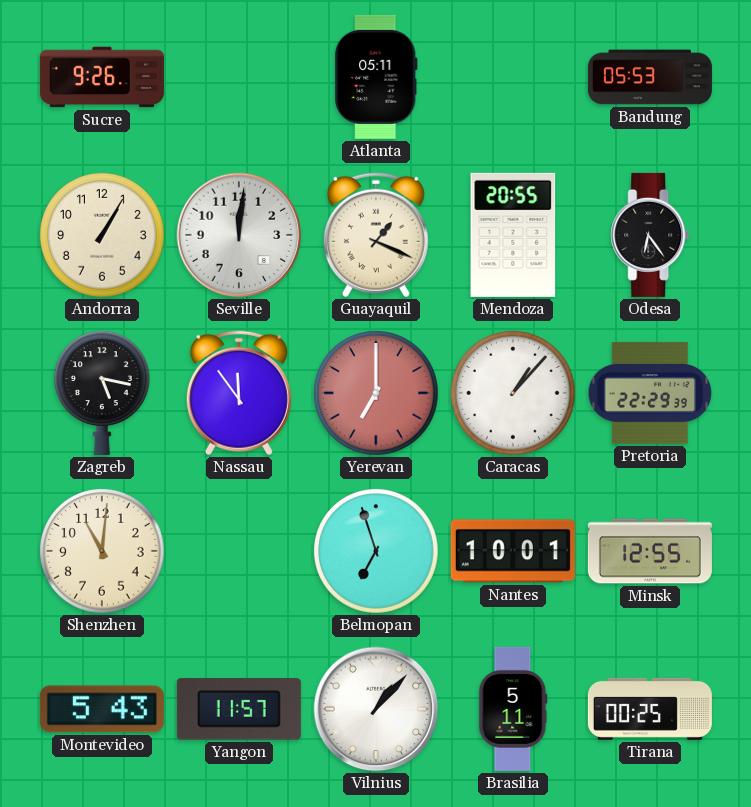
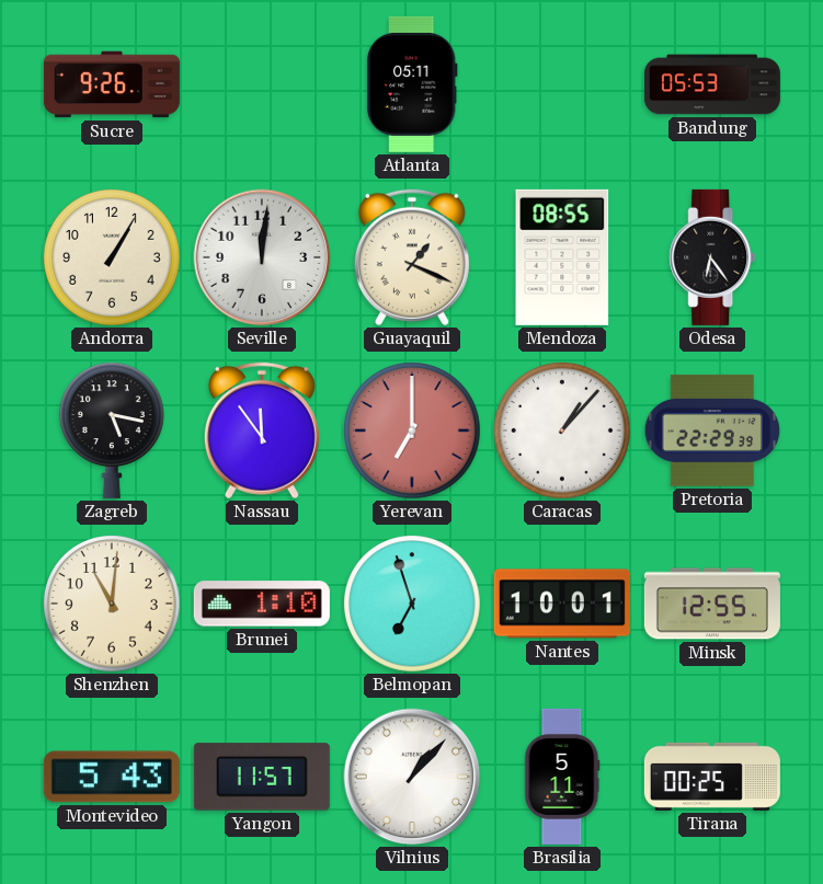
Mendoza: 20:55 -> 08:55 (562, 257)
Brunei: none -> 1:10 (262, 604)
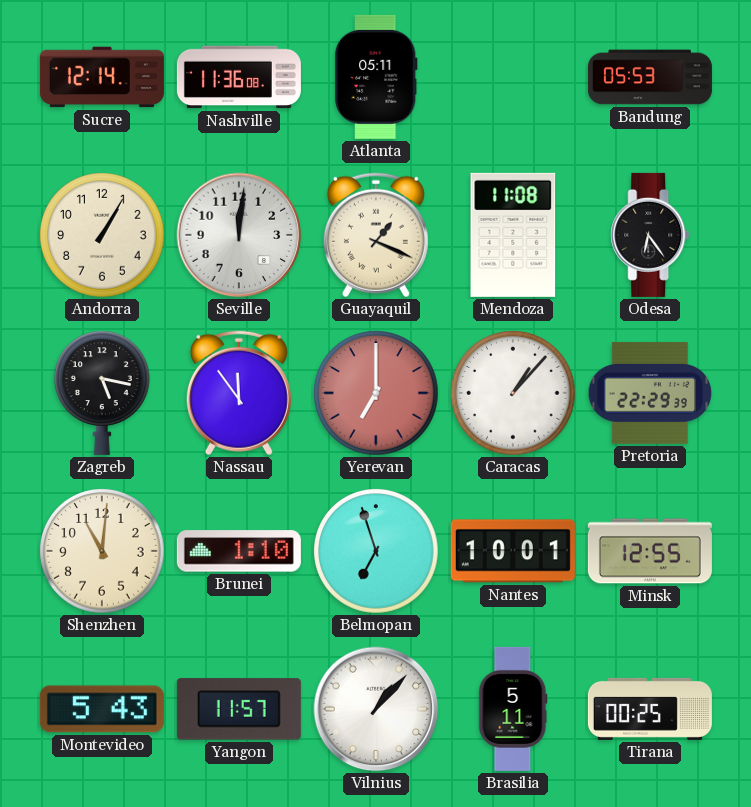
Sucre: 9:26 -> 12:14 (102, 77)
Nashville: none -> 11:36 (239, 77)
Mendoza: 08:55 -> 11:08 (513, 235)
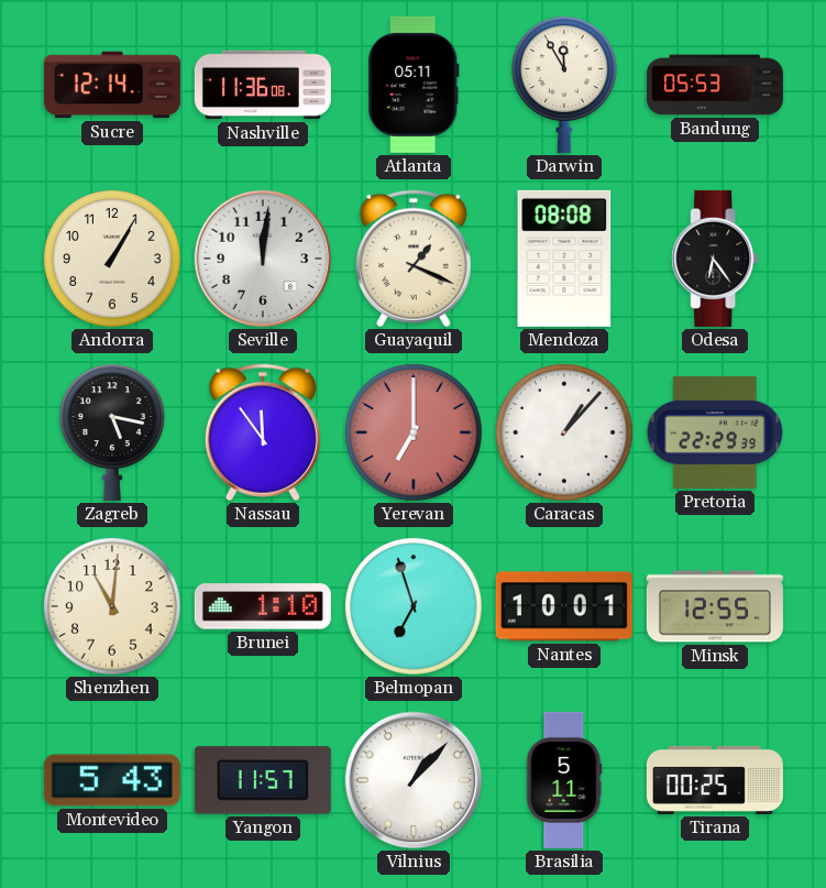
Darwin: none -> 11:55 (564, 85)
Mendoza: 11:08 -> 08:08 (564, 259)
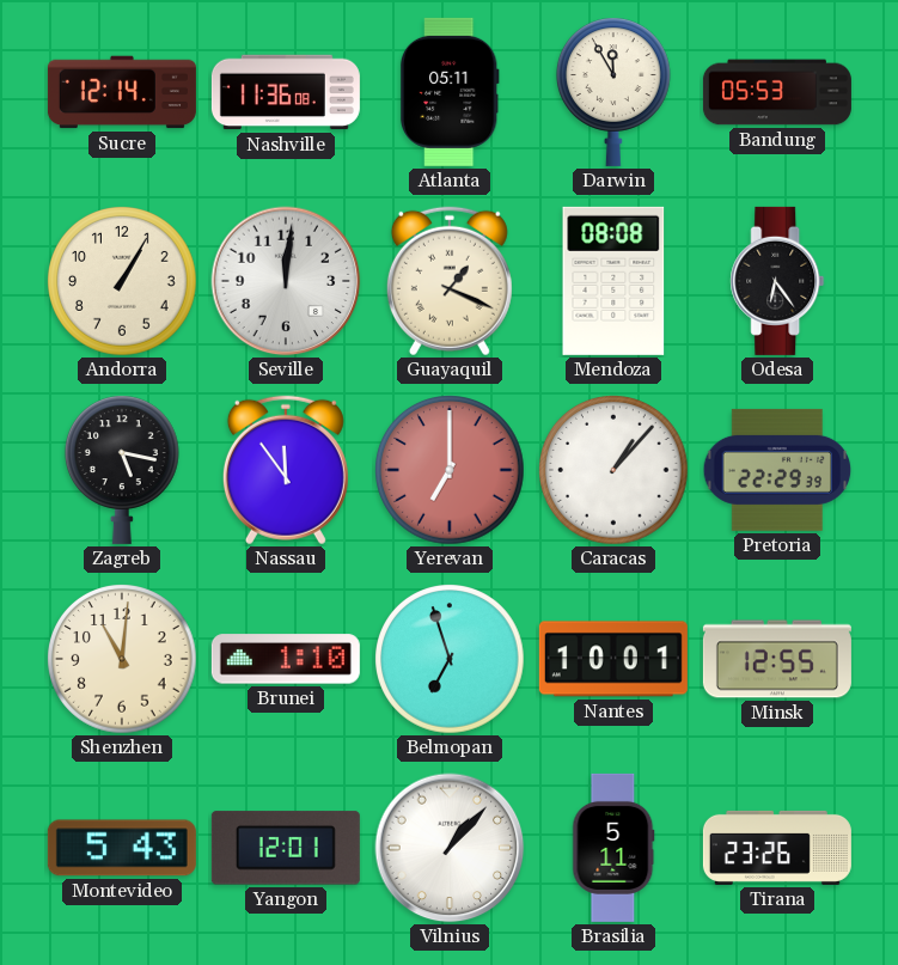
Yangon: 11:57 -> 12:01 (286, 848)
Tirana: 00:25 -> 23:26 (777, 848)
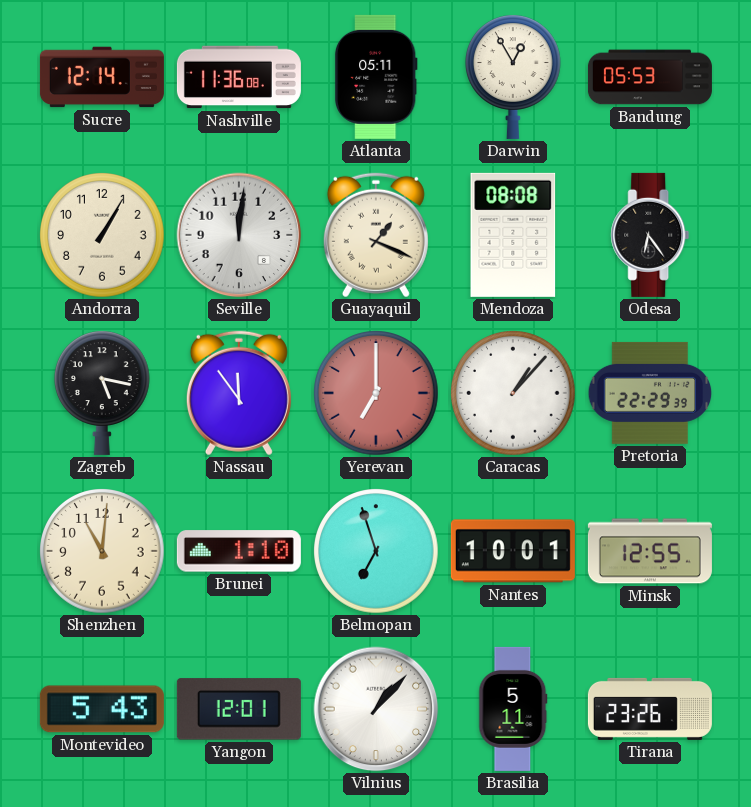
Darwin: 11:55 -> 12:55 (513, 77)
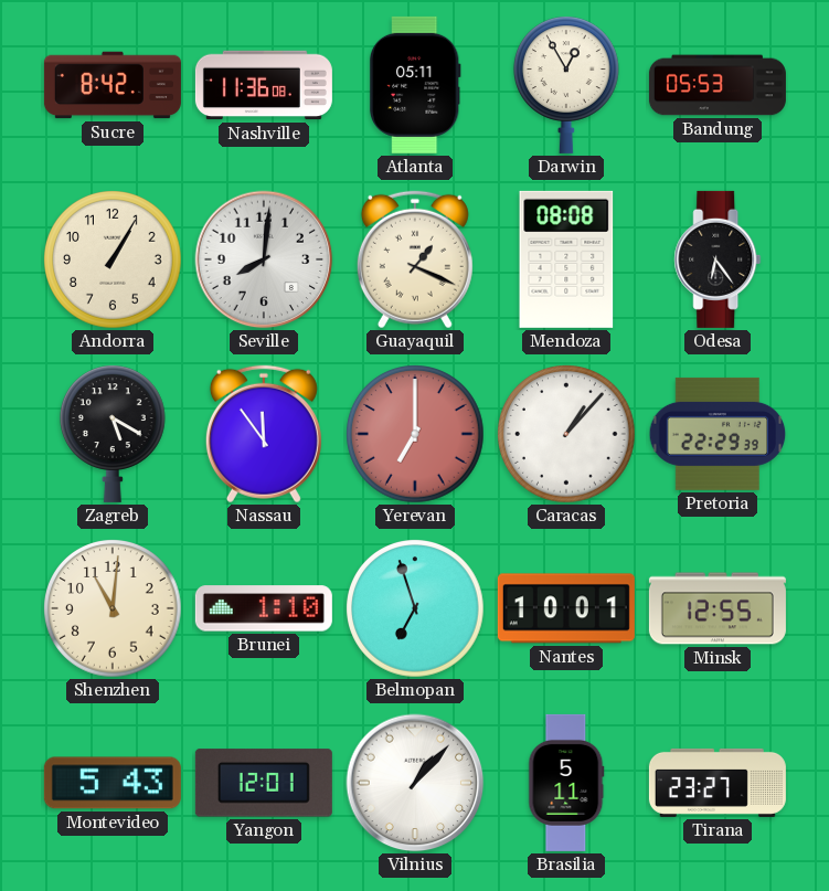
Sucre: 12:14 -> 8:42 (113, 85)
Seville: 12:01 -> 8:01 (264, 259)
Zagreb: 5:17 -> 5:20 (113, 434)
Tirana: 23:26 -> 23:27 (718, 783)
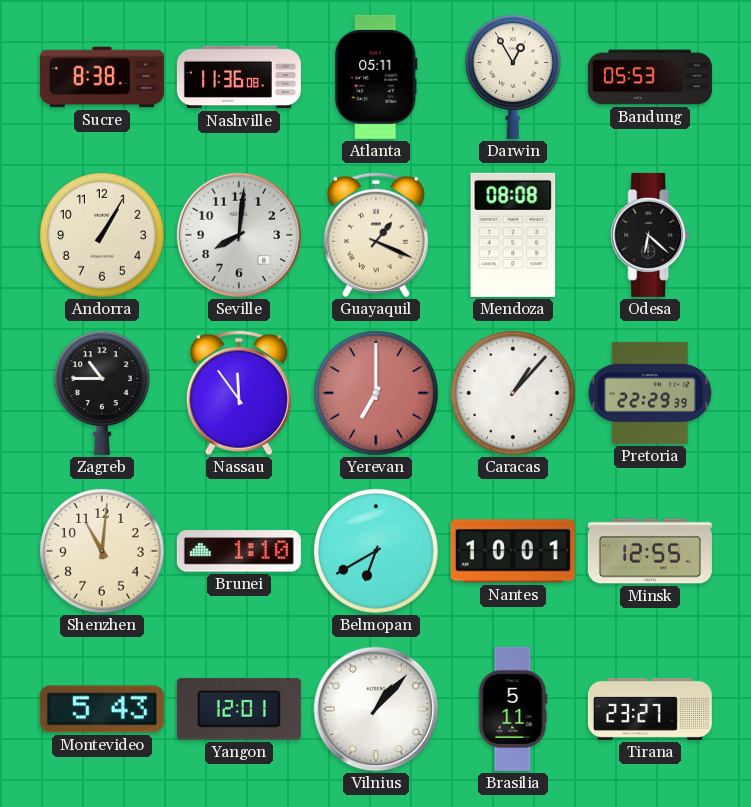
Sucre: 8:42 -> 8:38 (102, 77)
Odesa: 6:24 -> 6:22 (650, 235)
Zagreb: 5:20 -> 10:45 (102, 393)
Belmopan: 6:57 -> 6:40 (377, 552)
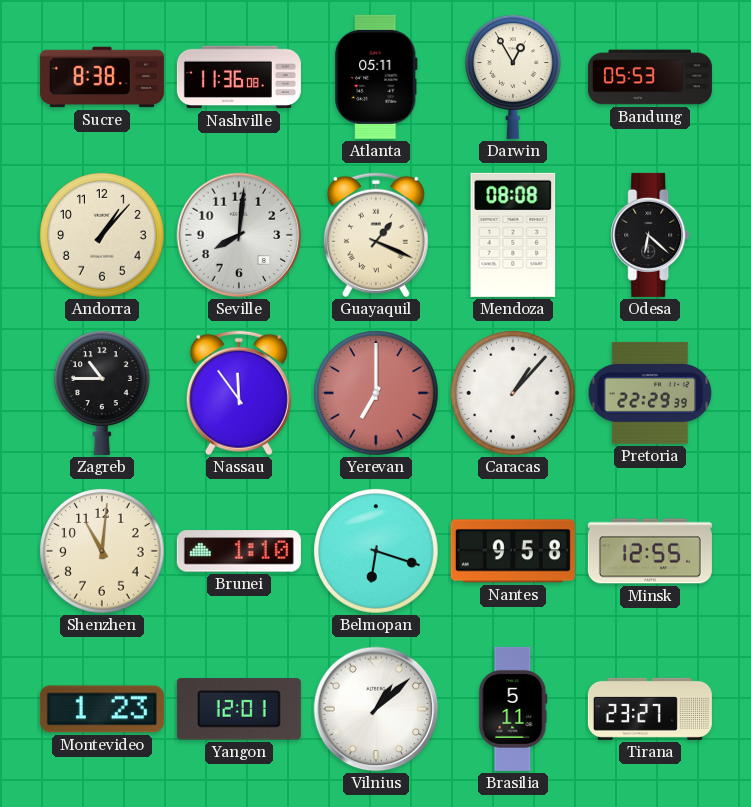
Andorra: 1:05 -> 1:07 (103, 236)
Belmopan: 6:40 -> 6:18 (377, 552)
Nantes: 10:01 -> 9:58 (513, 551)
Montevideo: 5:43 -> 1:23 (102, 709)
Vilnius: 1:07 -> 1:08 (376, 709)
